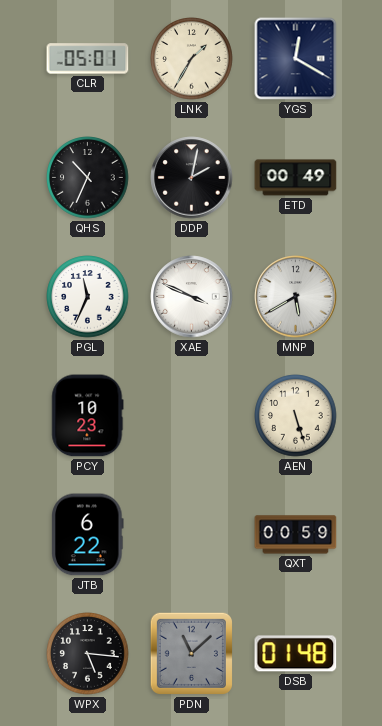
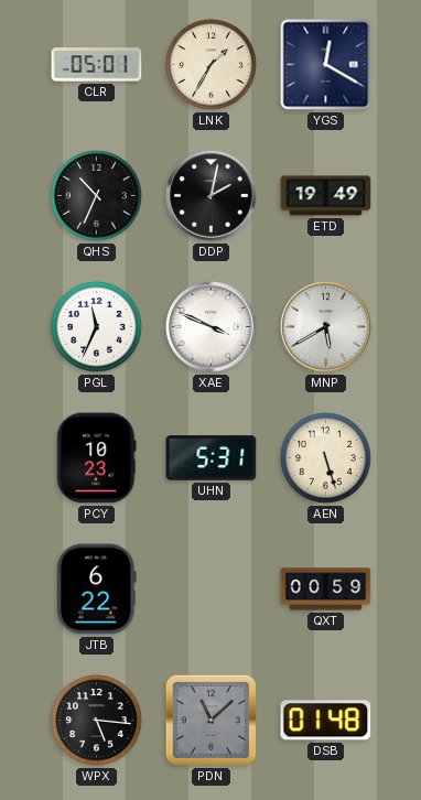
ETD: 00:49 -> 19:49 (326, 196)
UHN: none -> 5:31 (212, 458)
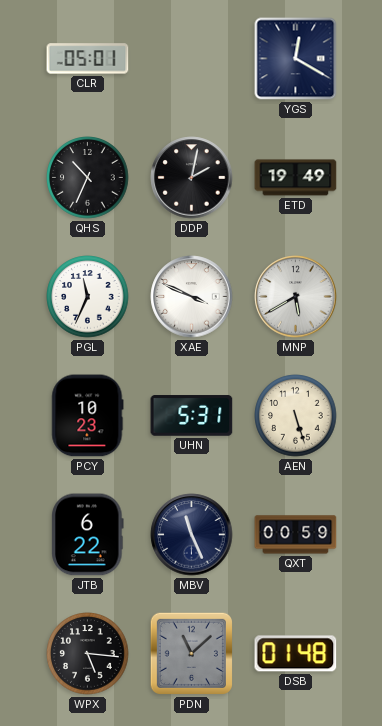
LNK: 1:35 -> none (212, 65)
MBV: none -> 11:26 (192, 535)
